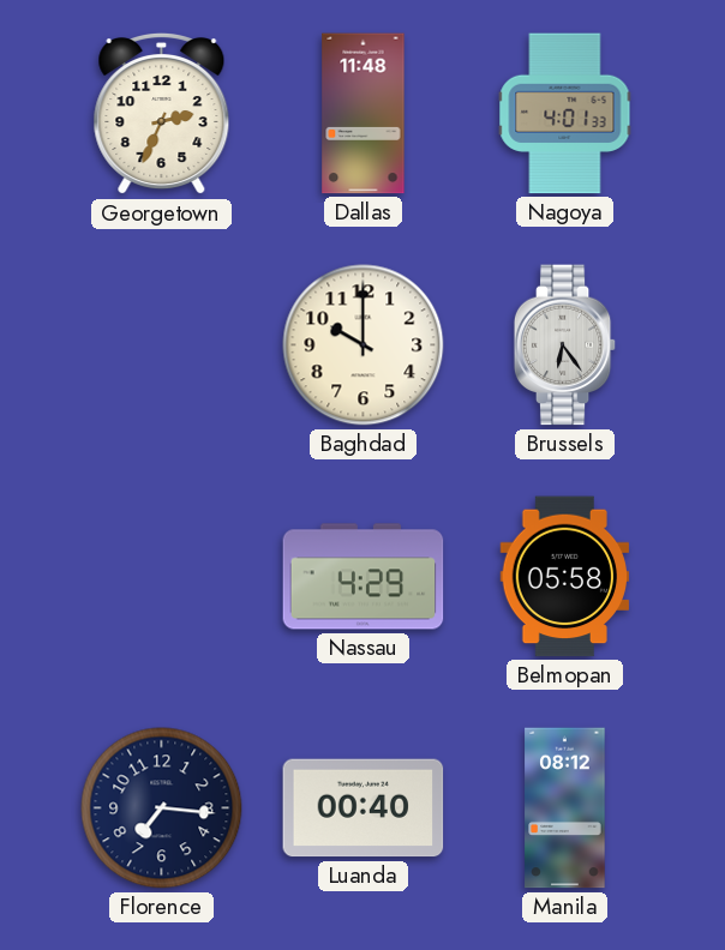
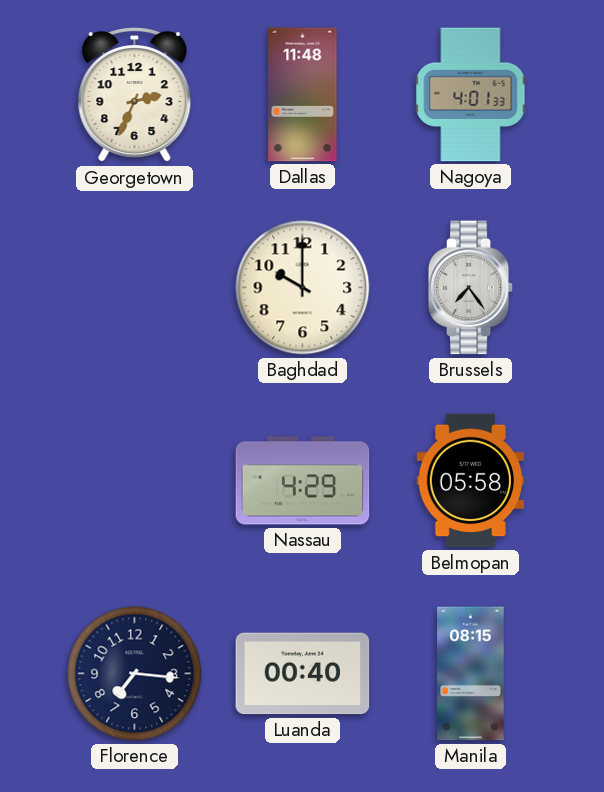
Brussels: 6:24 -> 7:24 (471, 288)
Manila: 08:12 -> 08:15 (471, 674)
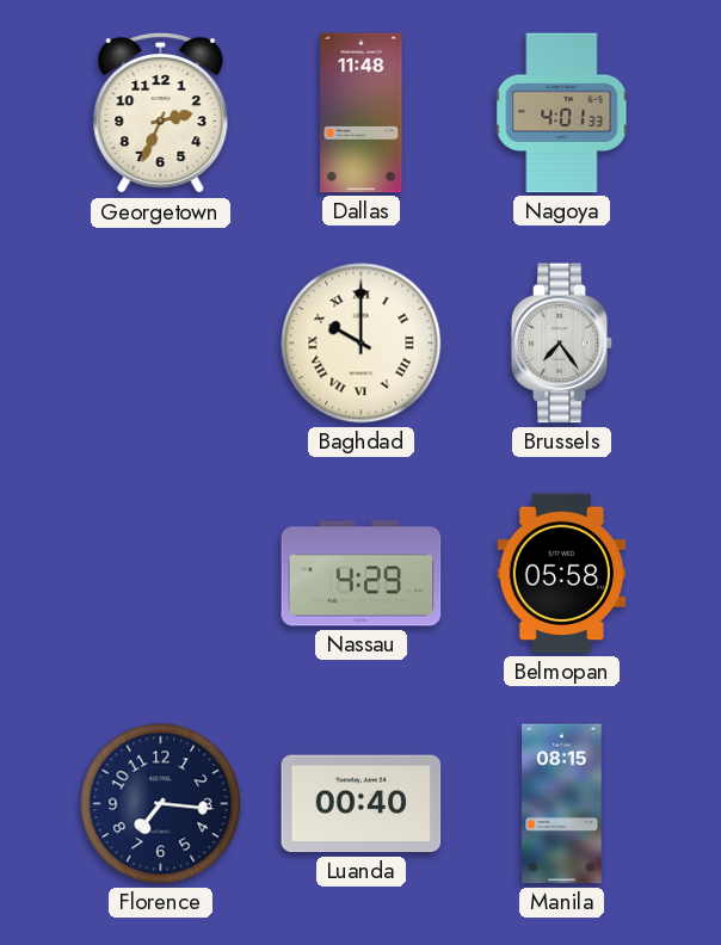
Baghdad numerals: Arabic -> Roman (362, 344)
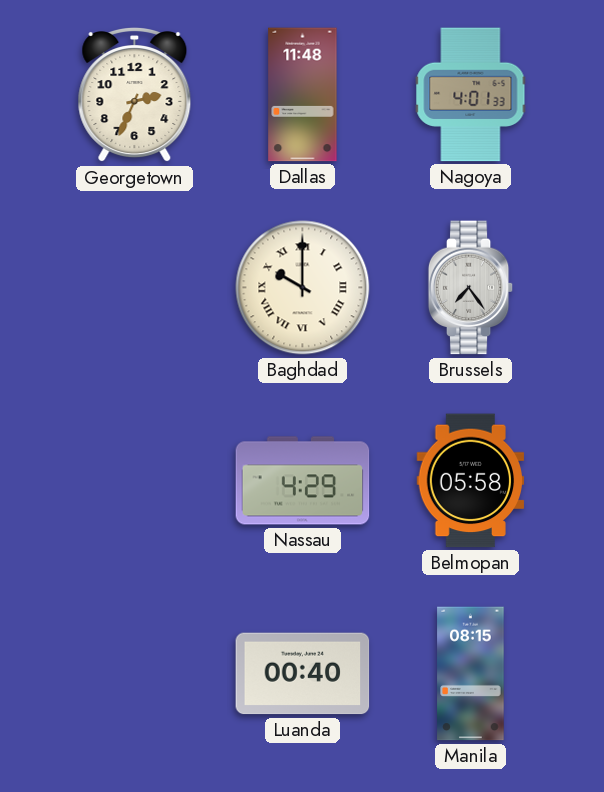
Florence: 7:16 -> none (161, 804)
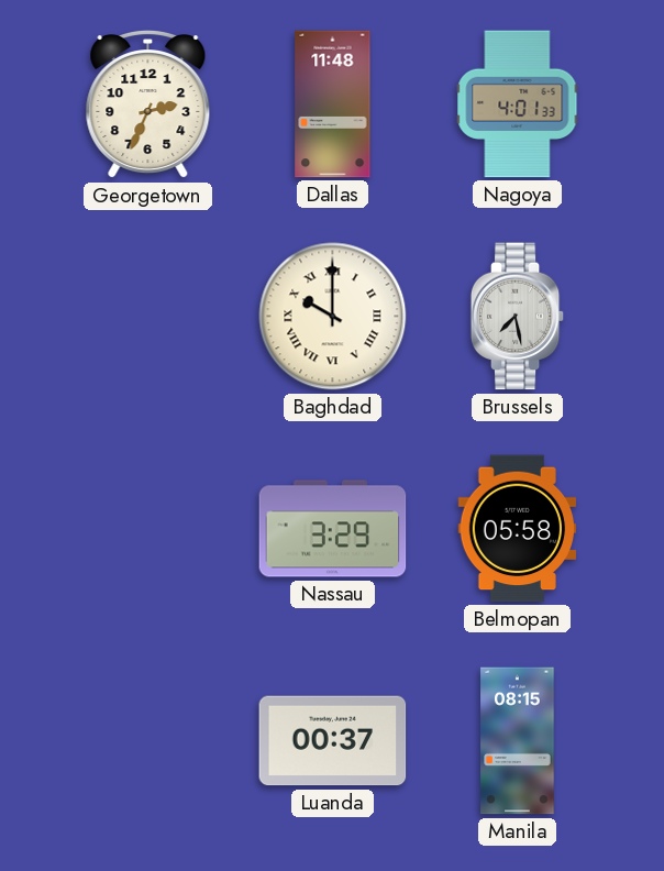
Brussels: 7:24 -> 7:28 (518, 317)
Nassau: 4:29 -> 3:29 (333, 529)
Luanda: 00:40 -> 00:37 (333, 741)
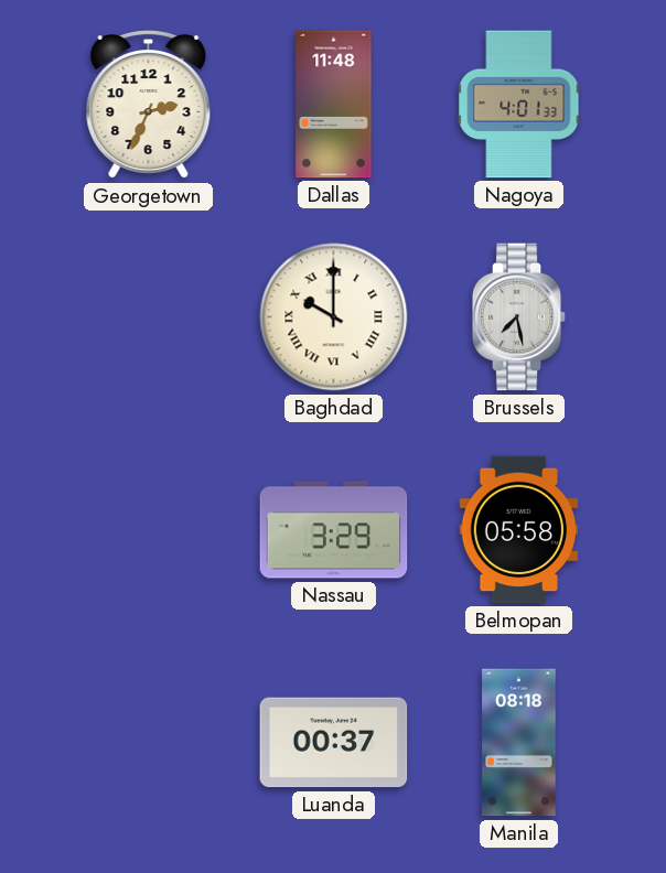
Manila: 08:15 -> 08:18 (519, 743)
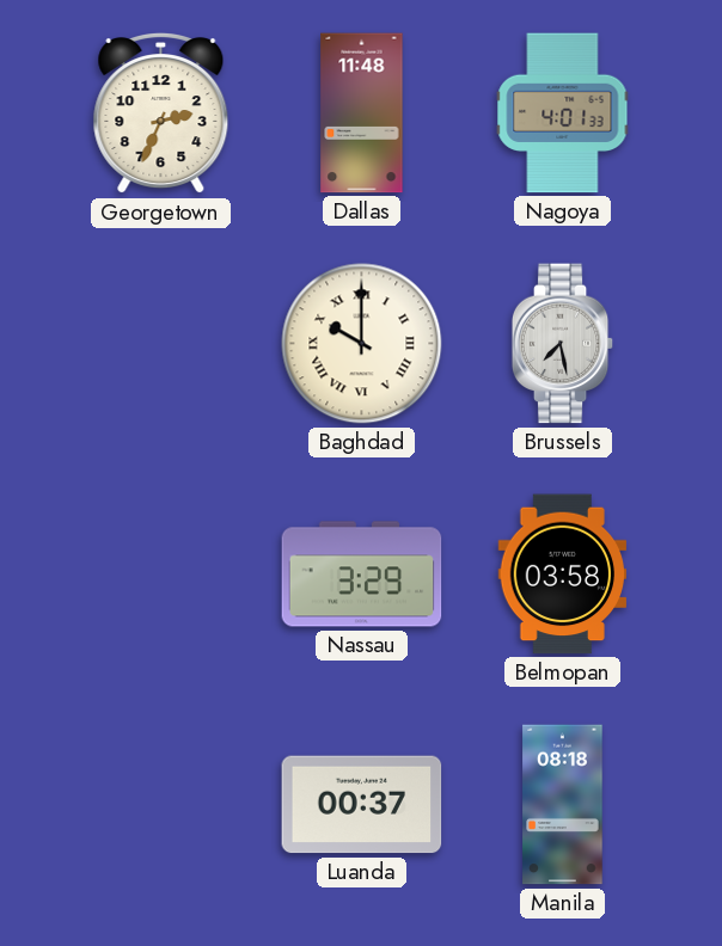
Belmopan: 05:58 -> 03:58 (563, 575)
